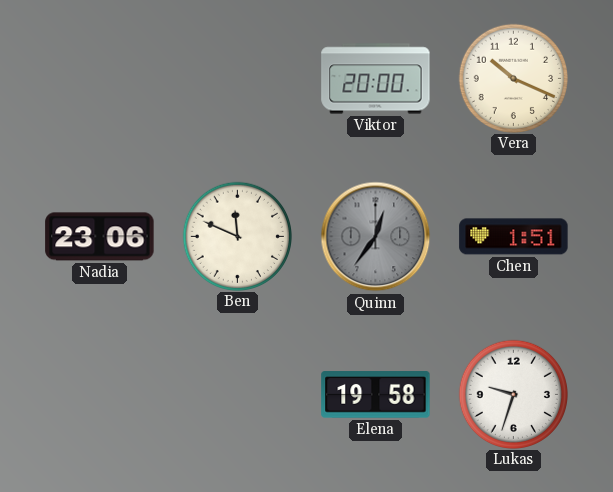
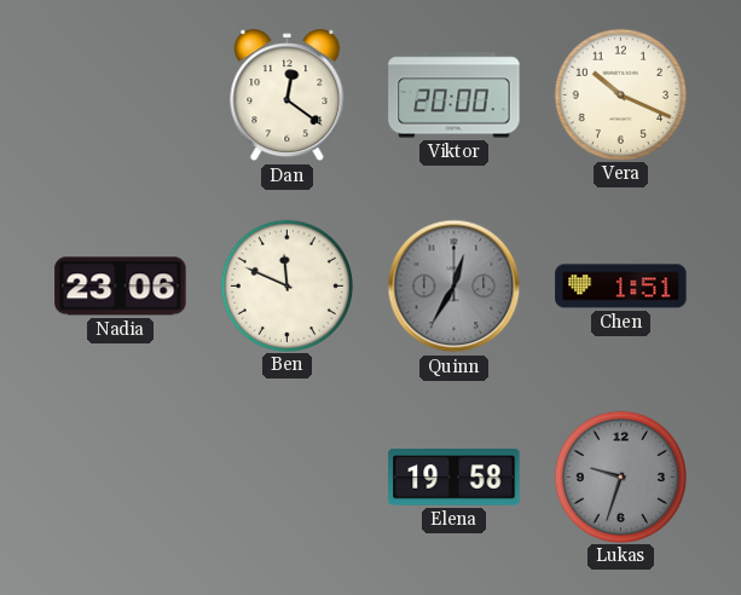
Dan: none -> 12:21 (288, 96)
Quinn: 12:36 -> 12:35 (455, 287)
Lukas dial: white -> grey (620, 476)
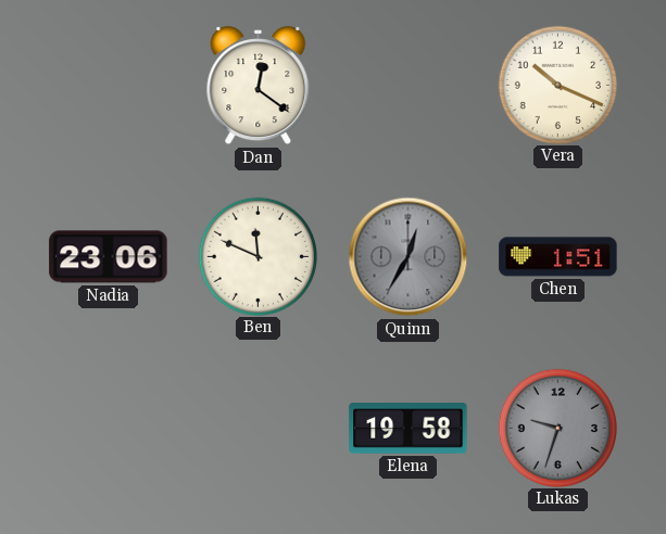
Viktor: 20:00 -> none (455, 96)
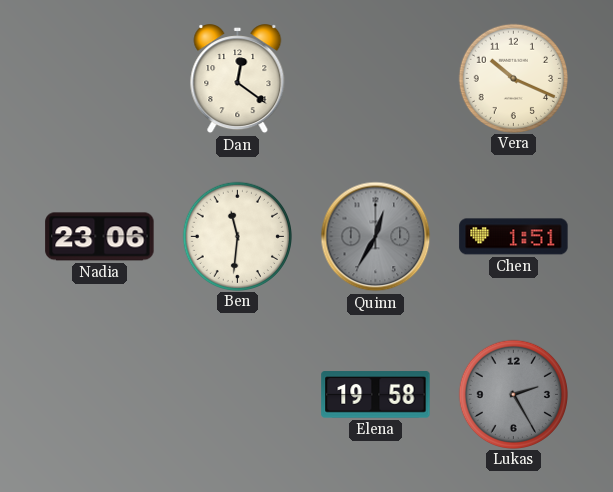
Ben: 11:49 -> 11:31 (237, 236)
Lukas: 9:33 -> 2:25 (513, 394)
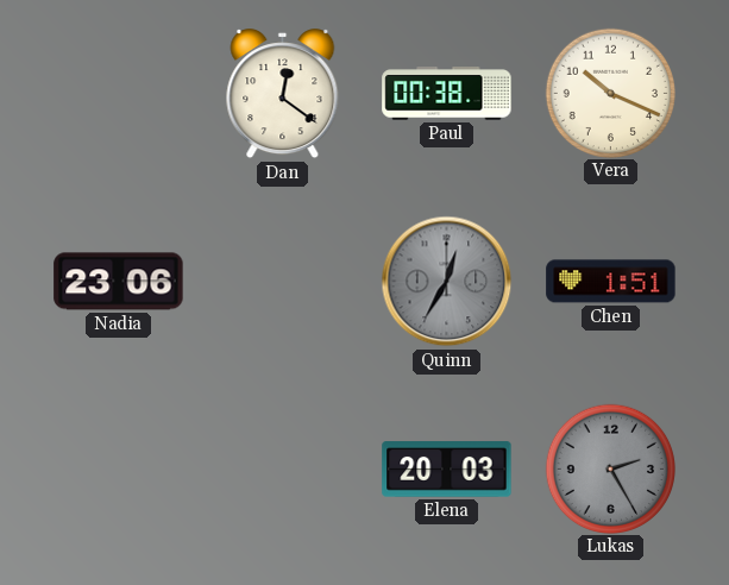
Paul: none -> 00:38 (447, 94)
Ben: 11:31 -> none (237, 236)
Elena: 19:58 -> 20:03 (447, 470)
